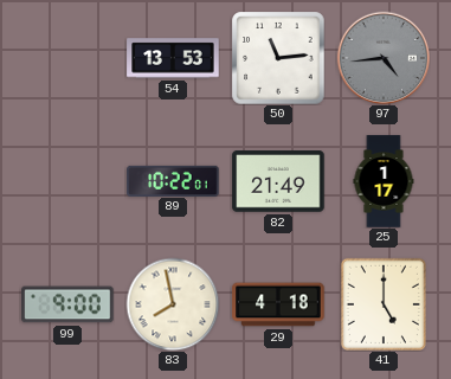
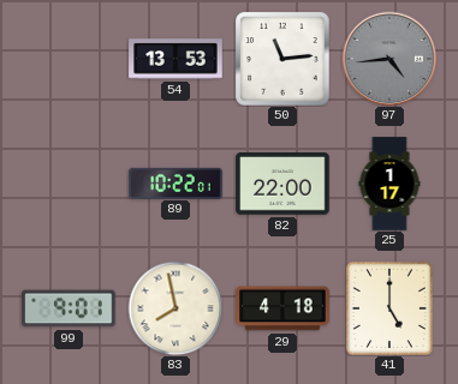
82: 21:49 -> 22:00 (282, 184)
99: 9:00 -> 9:01 (69, 308)
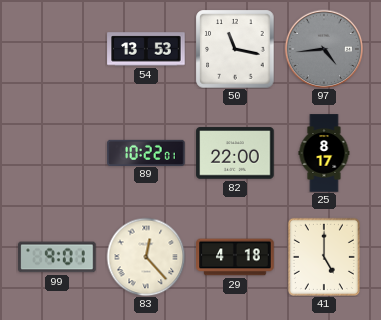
50: 11:14 -> 11:17 (235, 49)
25: 1:17 -> 8:17 (324, 153)
83: 7:58 -> 12:23 (146, 257)
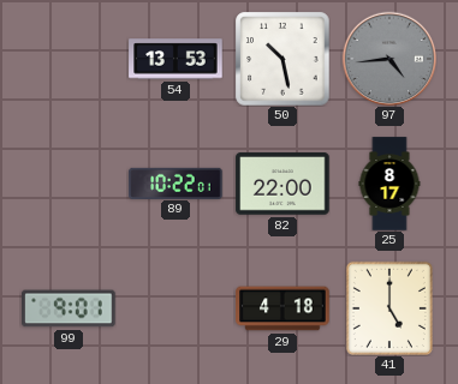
50: 11:17 -> 10:28 (282, 59)
83: 12:23 -> none (146, 257)
